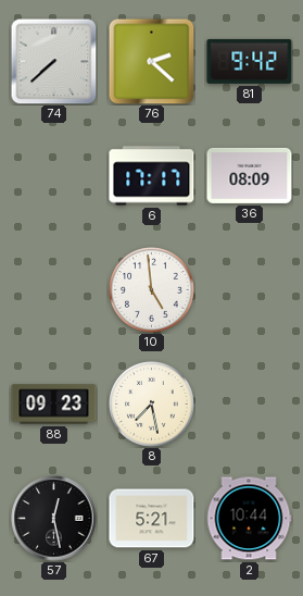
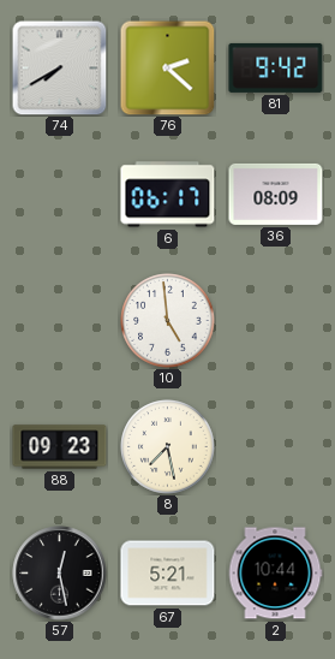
74: 7:38 -> 7:40 (59, 67)
6: 17:17 -> 06:17 (168, 195)
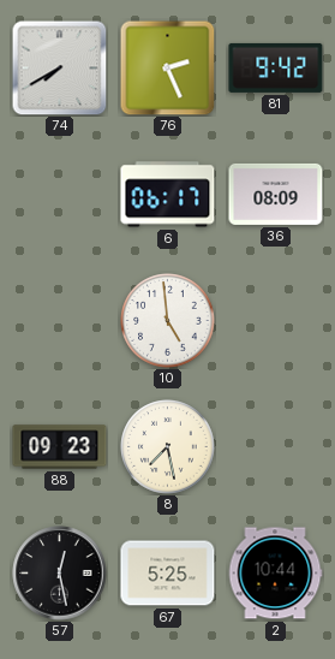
76: 2:22 -> 2:26 (167, 67)
67: 5:21 -> 5:25 (168, 574)
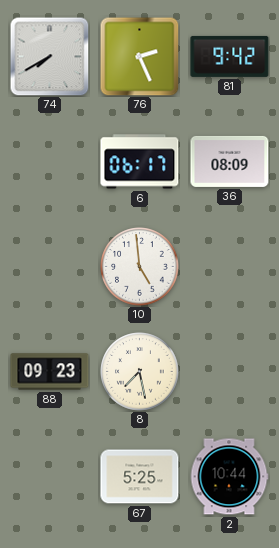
57: 12:28 -> none (60, 574)
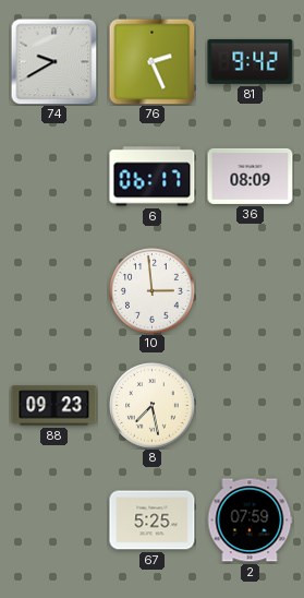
74: 7:40 -> 9:40 (53, 61)
10: 4:59 -> 2:59 (153, 291)
2: 10:44 -> 07:59 (250, 521)
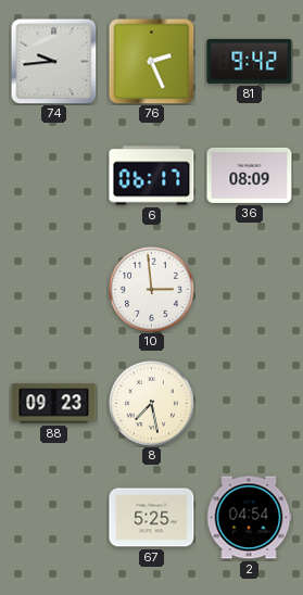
74: 9:40 -> 9:44 (53, 61)
2: 07:59 -> 04:54 (249, 518)
